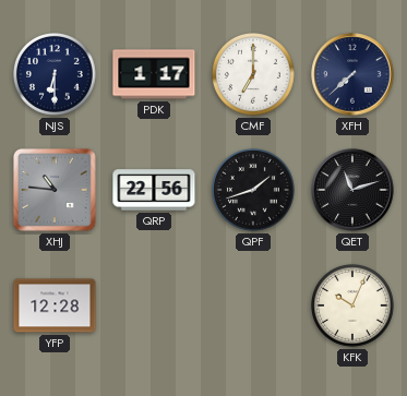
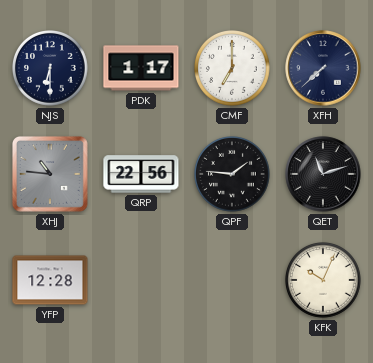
QPF: 1:42 -> 1:46 (233, 175)
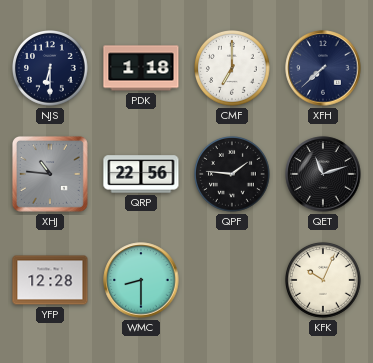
PDK: 1:17 -> 1:18 (141, 68)
WMC: none -> 8:30 (141, 280)
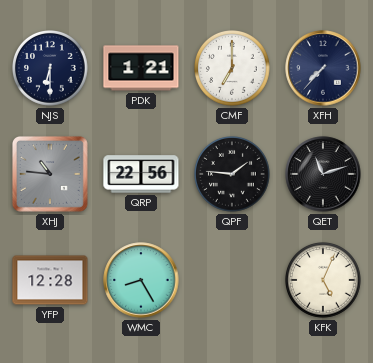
PDK: 1:18 -> 1:21 (141, 68)
XFH: 7:38 -> 7:37 (323, 68)
WMC: 8:30 -> 8:25 (141, 280)
KFK: 10:04 -> 5:04 (324, 281)
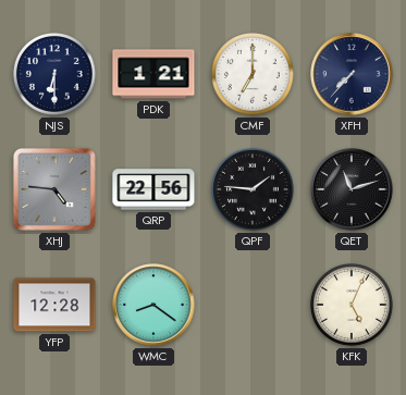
XHJ: 10:46 -> 4:46 (54, 189)
WMC: 8:25 -> 8:21 (153, 305)
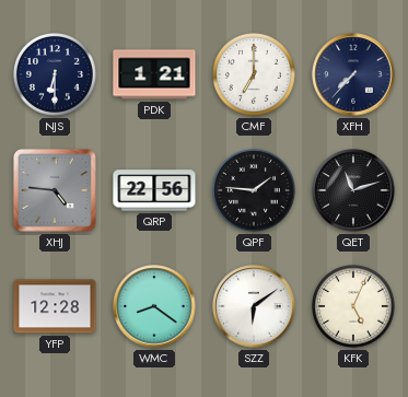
SZZ: none -> 6:09 (254, 306)
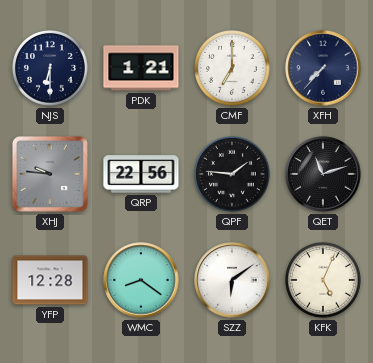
XHJ: 4:46 -> 9:46 (50, 174)
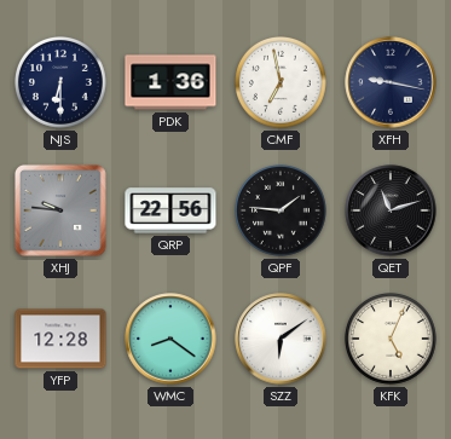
PDK: 1:21 -> 1:36 (170, 82)
CMF: 7:00 -> 6:58 (282, 83)
XFH: 7:37 -> 9:17 (391, 82)
